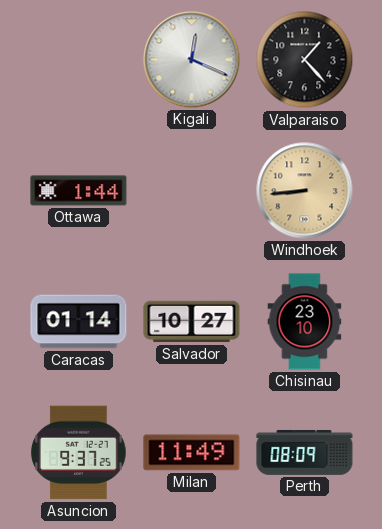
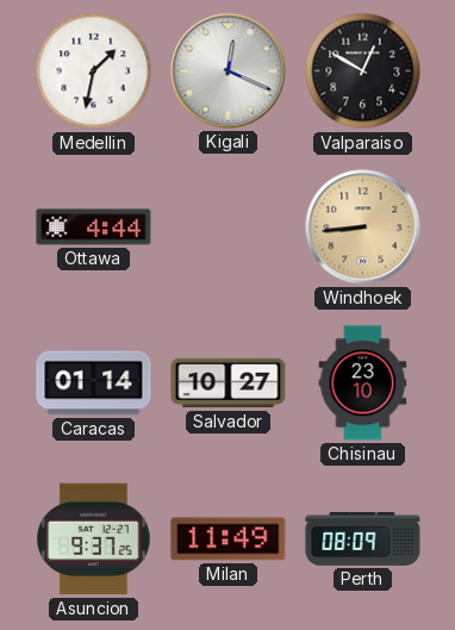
Medellin: none -> 1:32 (94, 71)
Valparaiso: 1:23 -> 12:50 (363, 71)
Ottawa: 1:44 -> 4:44 (94, 227)
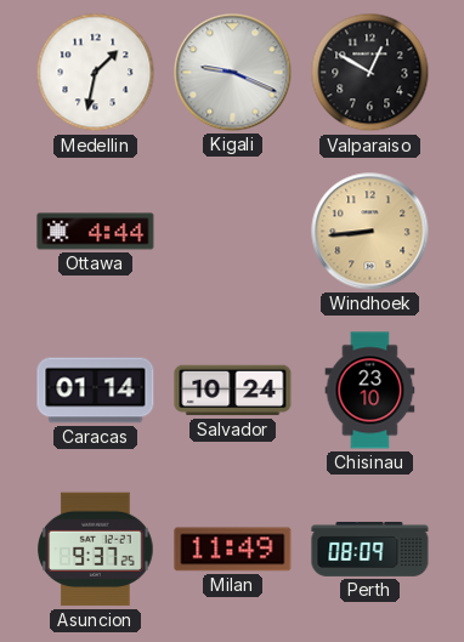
Kigali: 12:19 -> 9:19 (233, 73)
Salvador: 10:27 -> 10:24 (233, 391)
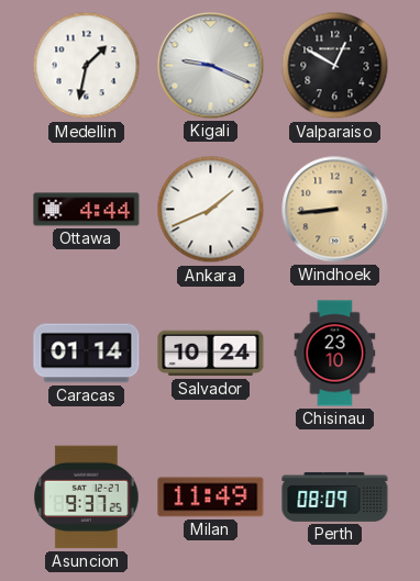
Ankara: none -> 1:41 (211, 210)
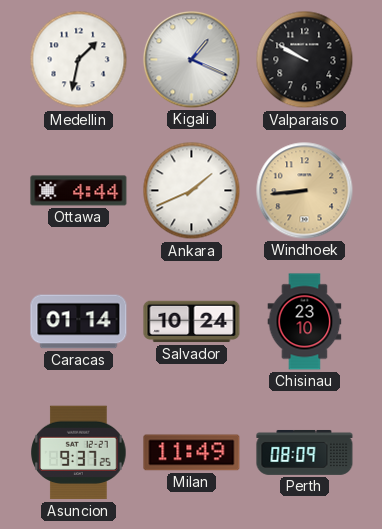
Kigali: 9:19 -> 1:19 (192, 60)
Valparaiso: 12:50 -> 9:50 (305, 60)
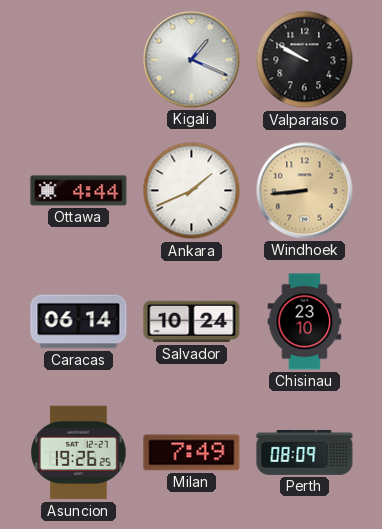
Medellin: 1:32 -> none (79, 60)
Caracas: 01:14 -> 06:14 (79, 322)
Asuncion: 9:37 -> 19:26 (79, 453)
Milan: 11:49 -> 7:49 (192, 453)
